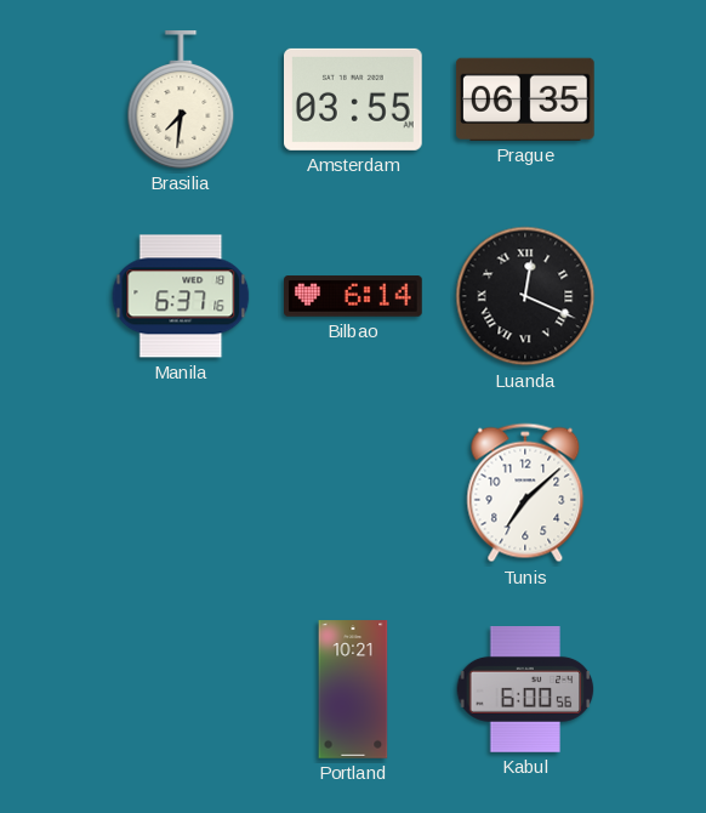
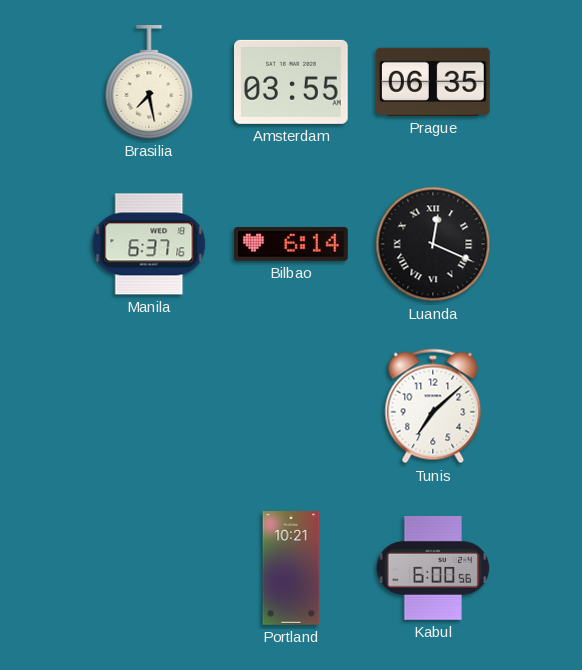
Brasilia: 7:31 -> 7:28 (149, 82)
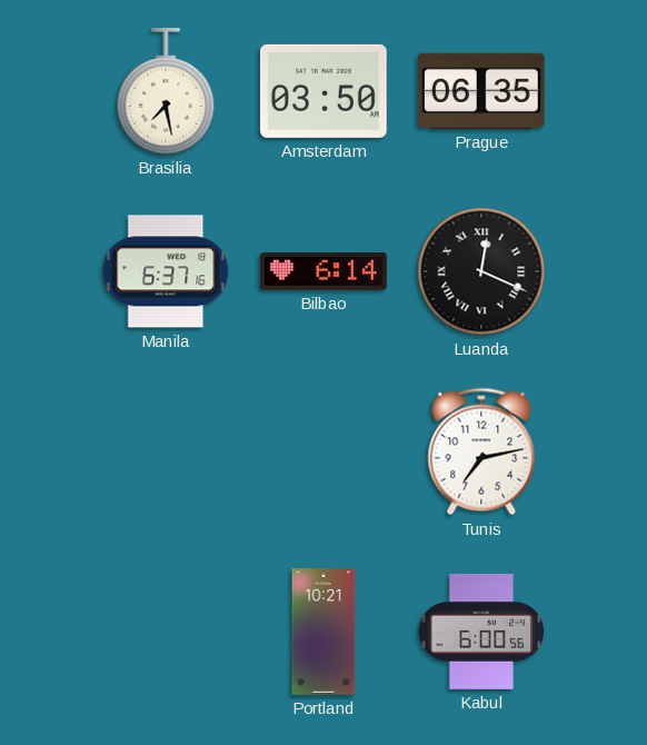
Amsterdam: 03:55 -> 03:50 (325, 91)
Tunis: 7:08 -> 7:13 (481, 451)
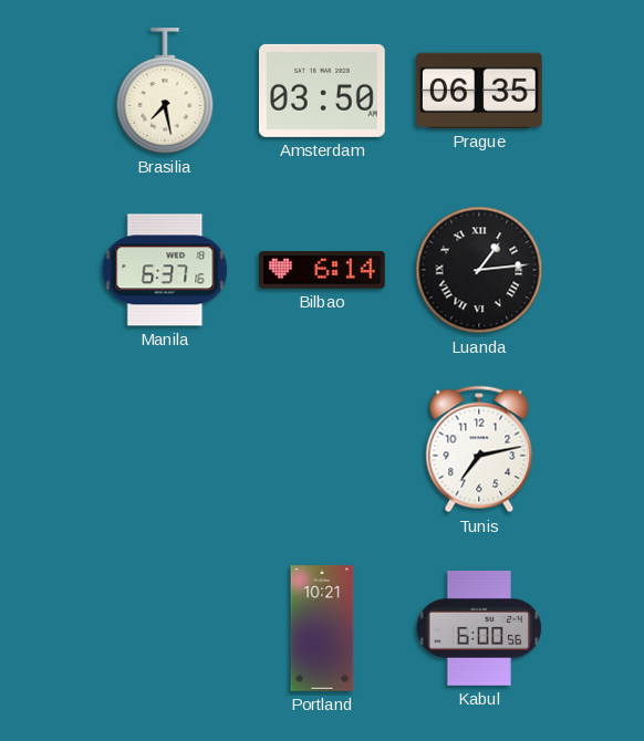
Luanda: 12:19 -> 1:14 (479, 270)
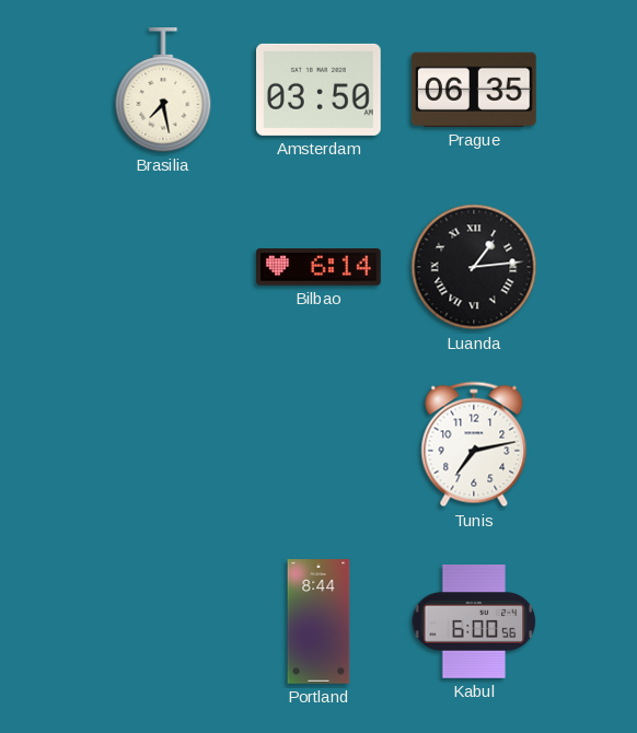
Manila: 6:37 -> none (165, 270)
Portland: 10:21 -> 8:44 (319, 621)
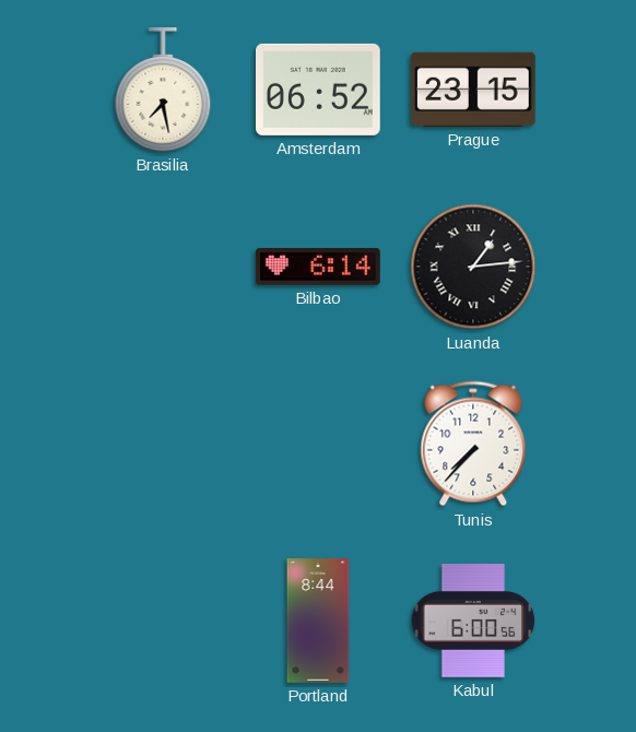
Amsterdam: 03:50 -> 06:52 (319, 90)
Prague: 06:35 -> 23:15 (473, 90)
Tunis: 7:13 -> 7:37 (473, 444)
